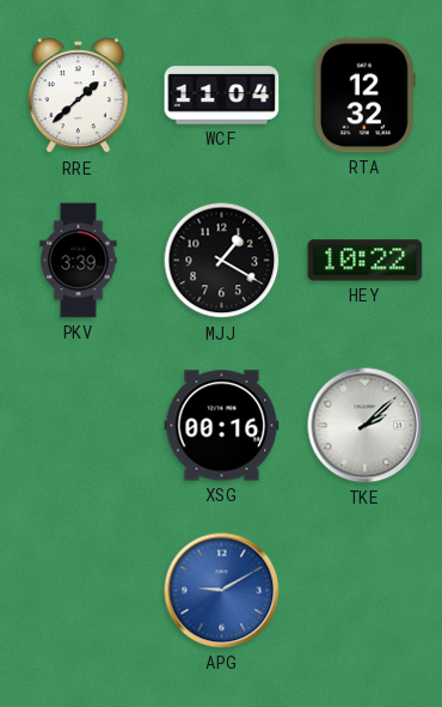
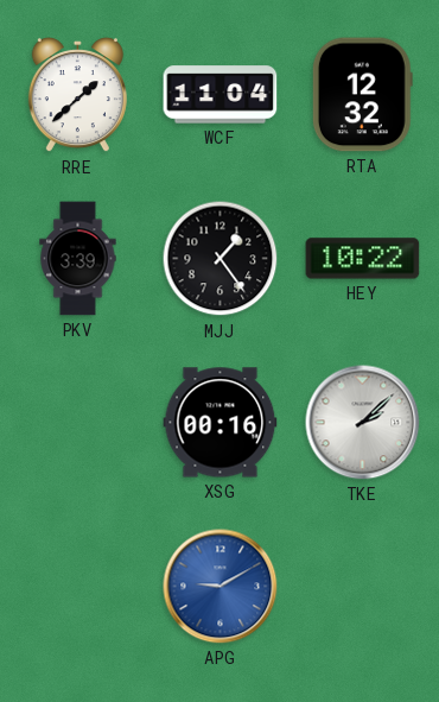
MJJ: 1:20 -> 1:24 (221, 259)
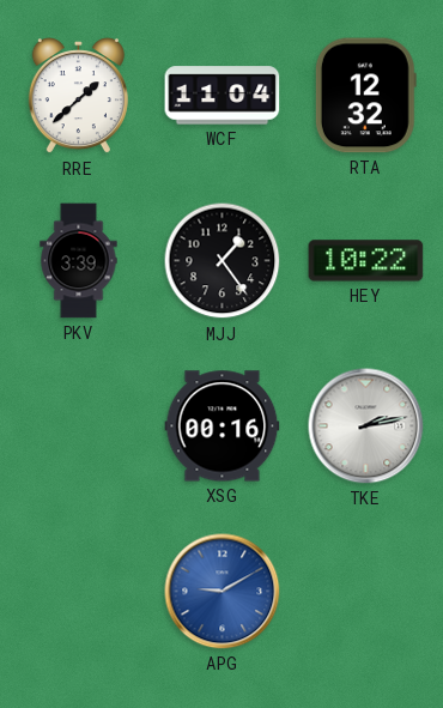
TKE: 2:08 -> 2:13 (366, 426)
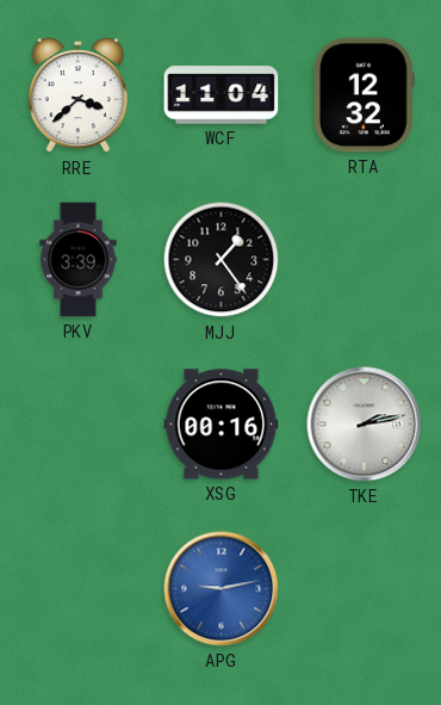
RRE: 1:38 -> 3:38 (77, 95)
HEY: 10:22 -> none (366, 261)
APG: 9:10 -> 9:13 (222, 589)
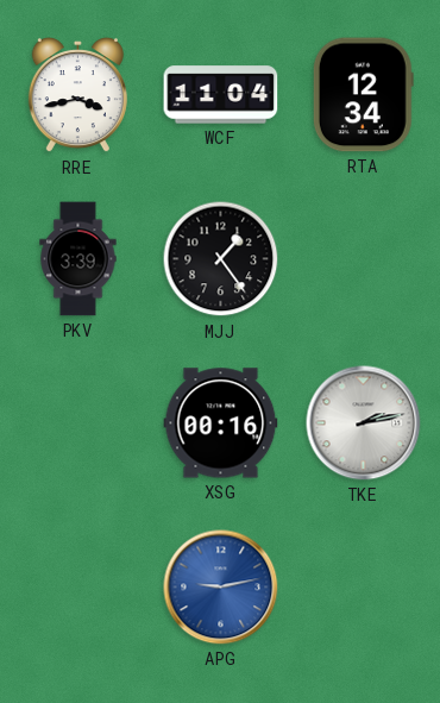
RRE: 3:38 -> 3:43 (77, 95)
RTA: 12:32 -> 12:34 (363, 95)
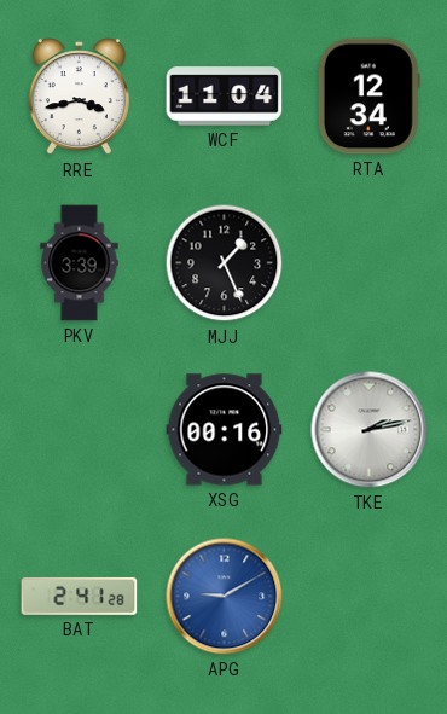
MJJ: 1:24 -> 1:26 (225, 263)
BAT: none -> 2:41 (80, 596)
APG: 9:13 -> 9:10 (225, 597)
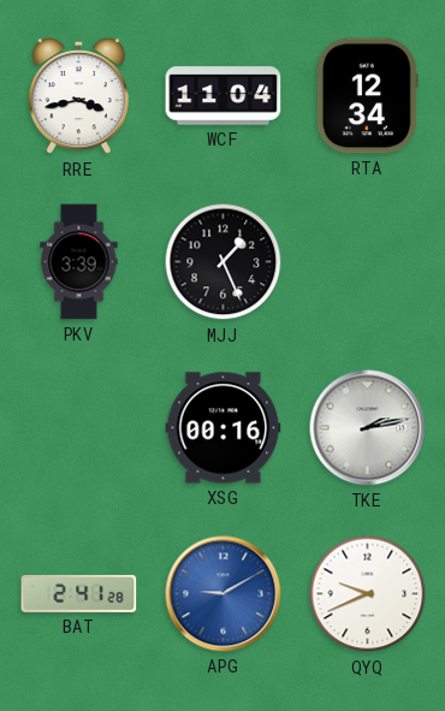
QYQ: none -> 9:41 (368, 594)
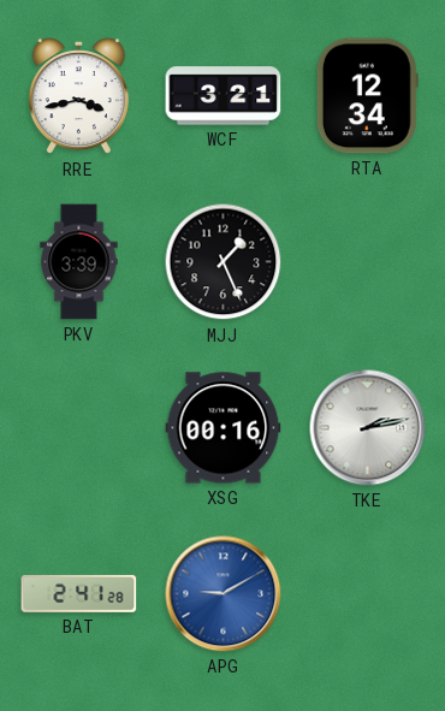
WCF: 11:04 -> 3:21 (224, 96)
QYQ: 9:41 -> none (368, 594)
